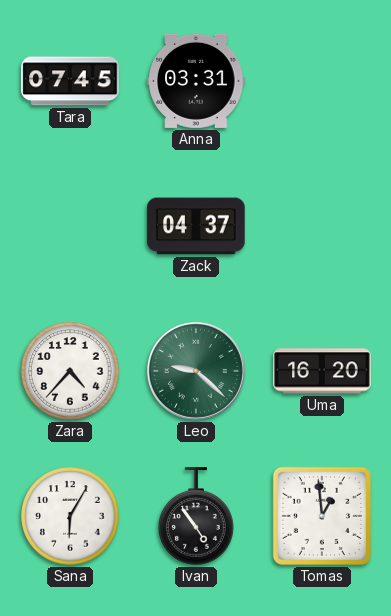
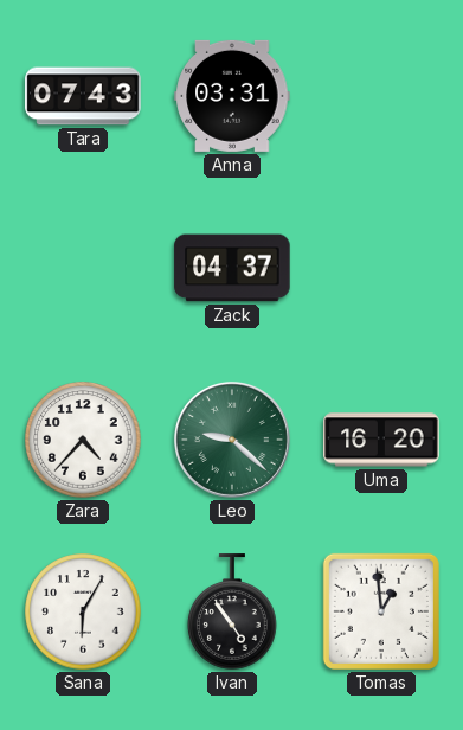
Tara: 07:45 -> 07:43 (83, 96)
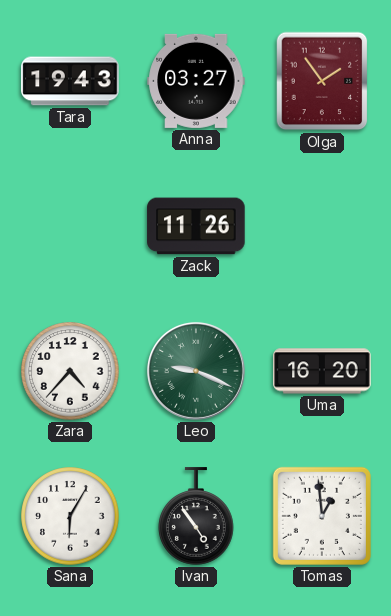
Tara: 07:43 -> 19:43 (70, 81)
Anna: 03:31 -> 03:27 (196, 81)
Olga: none -> 1:54 (322, 81)
Zack: 04:37 -> 11:26 (196, 226)
Leo: 9:22 -> 9:19 (196, 371)
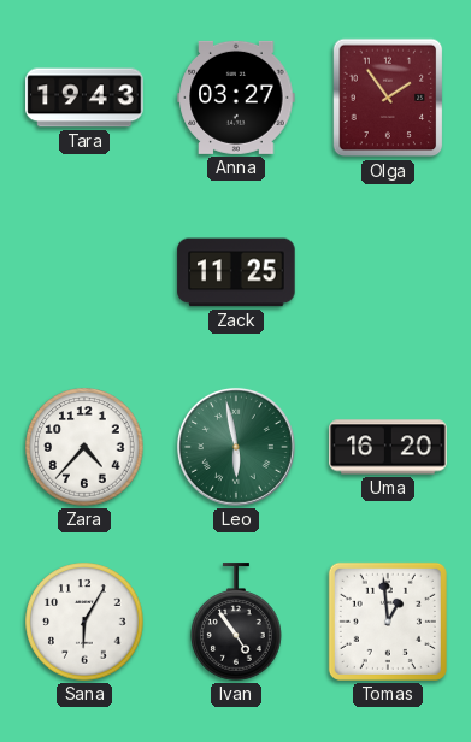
Zack: 11:26 -> 11:25 (236, 272)
Leo: 9:19 -> 5:58 (236, 447)
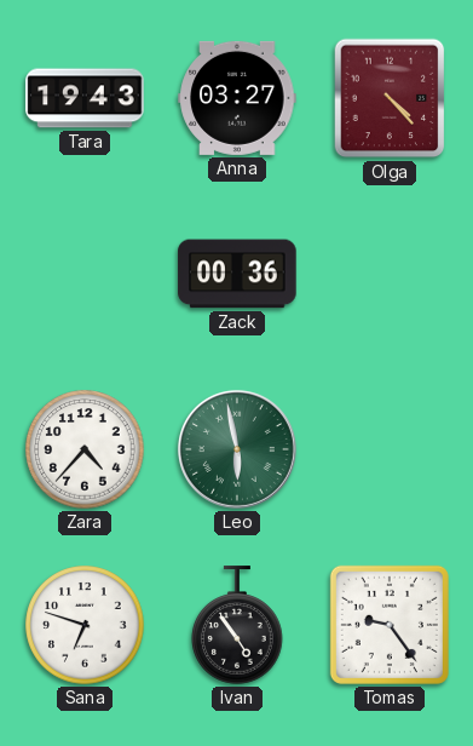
Olga: 1:54 -> 4:23 (390, 98)
Zack: 11:25 -> 00:36 (237, 274)
Uma: 16:20 -> none (388, 447)
Sana: 6:05 -> 6:48 (85, 625)
Tomas: 12:59 -> 9:24 (390, 625)
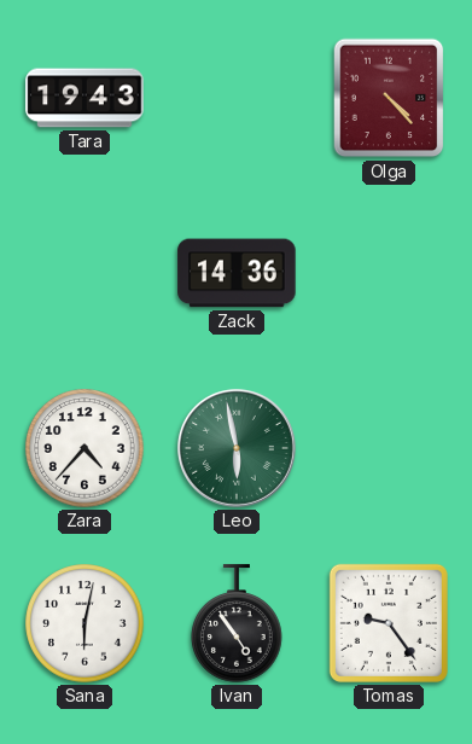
Anna: 03:27 -> none (237, 98)
Zack: 00:36 -> 14:36 (237, 273)
Sana: 6:48 -> 6:02 (85, 623)
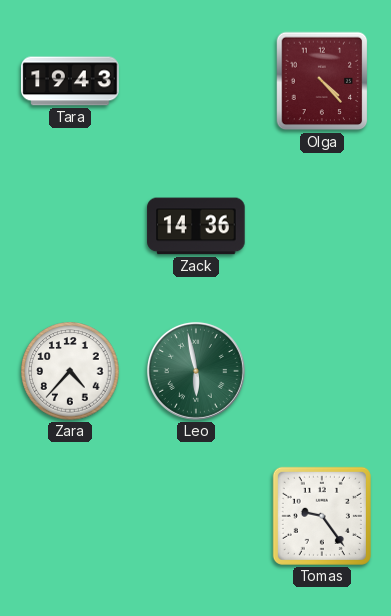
Sana: 6:02 -> none (85, 623)
Ivan: 4:54 -> none (237, 623)
